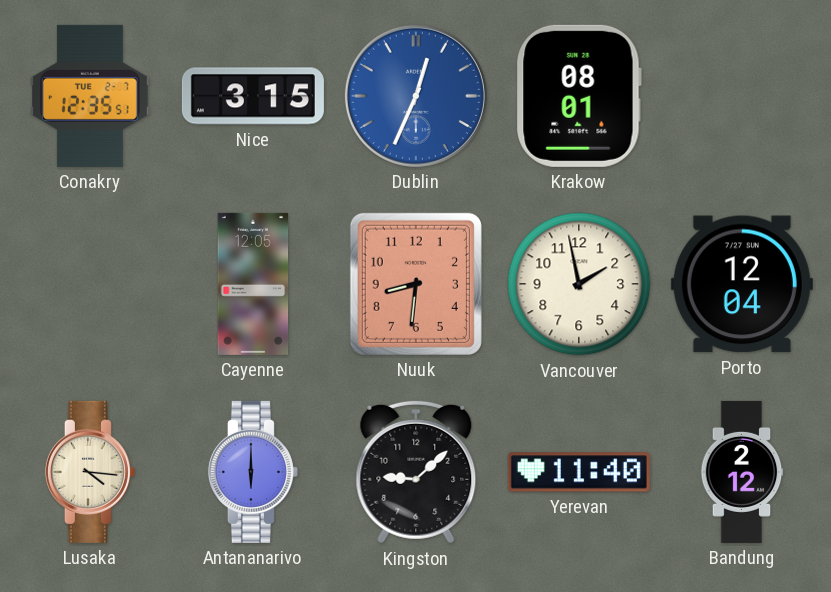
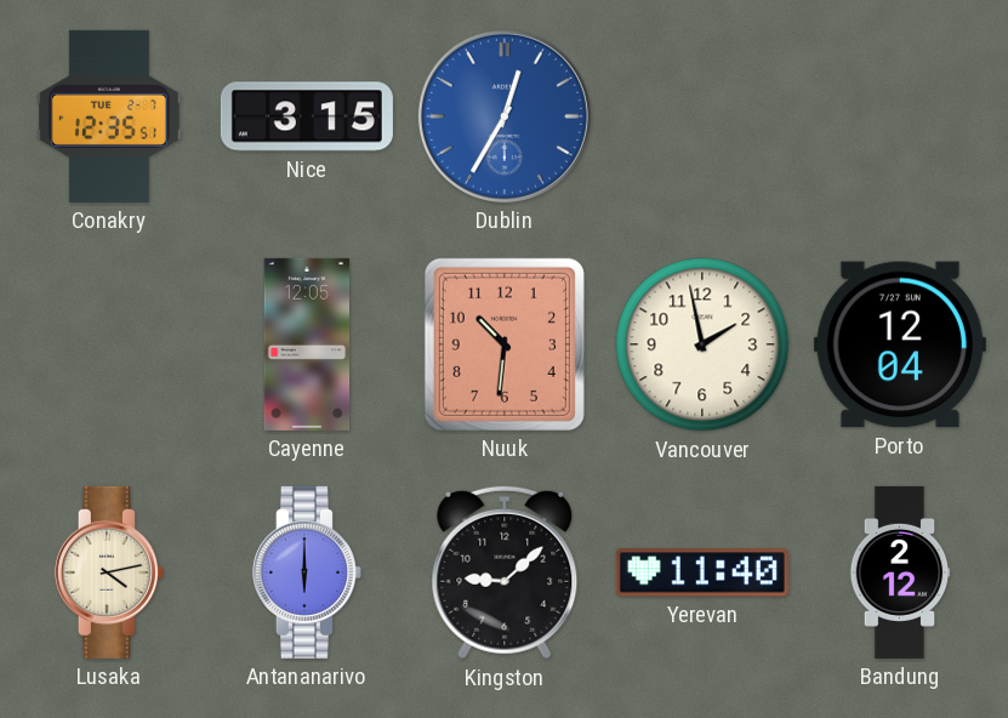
Dublin: 12:34 -> 12:35 (505, 116)
Krakow: 08:01 -> none (579, 96)
Nuuk: 8:31 -> 10:31 (505, 344)
Lusaka: 4:16 -> 4:13 (109, 572)
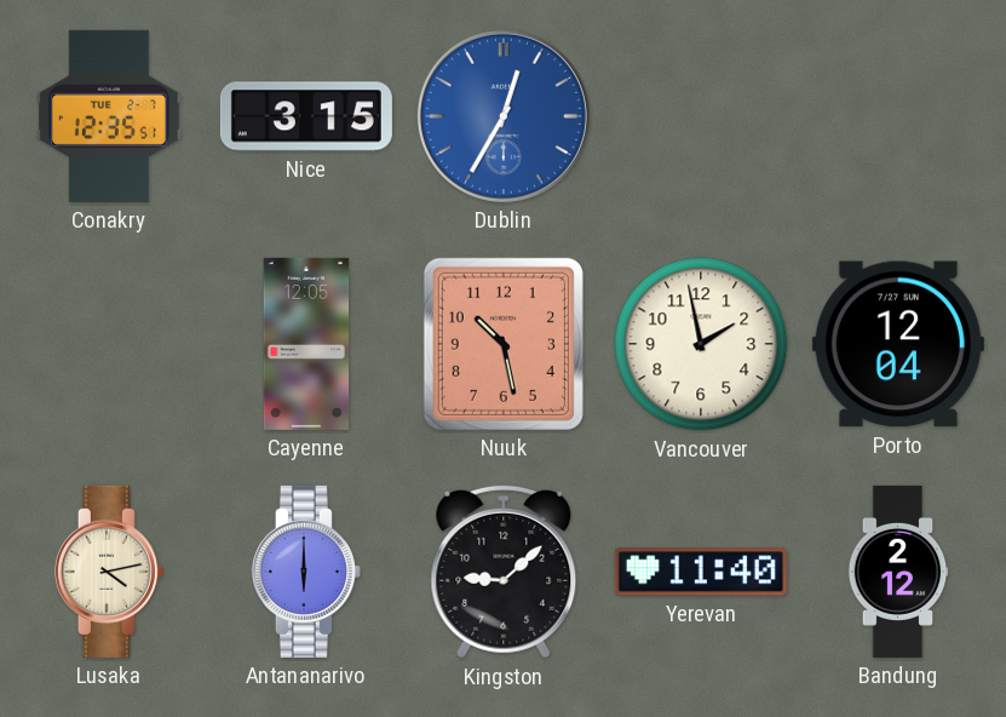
Nuuk: 10:31 -> 10:28 (504, 344)
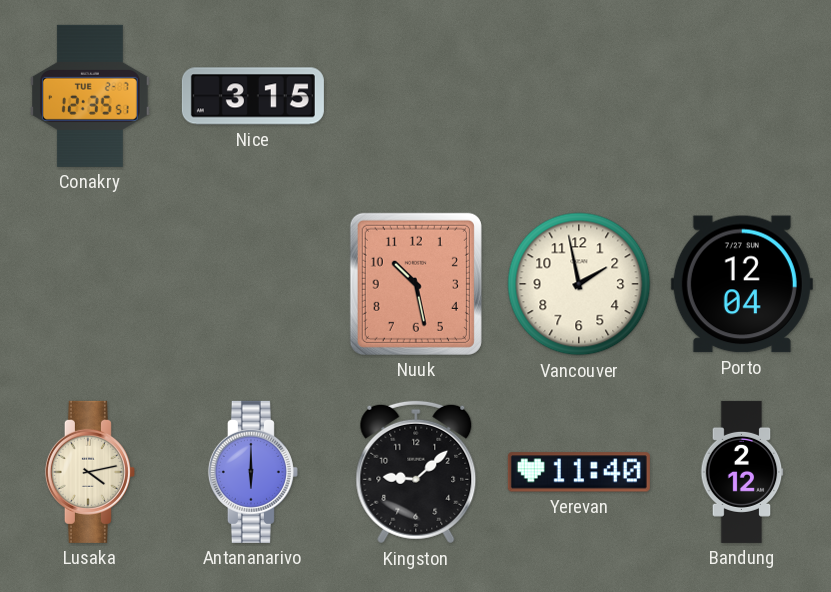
Dublin: 12:35 -> none (504, 116)
Cayenne: 12:05 -> none (306, 344)
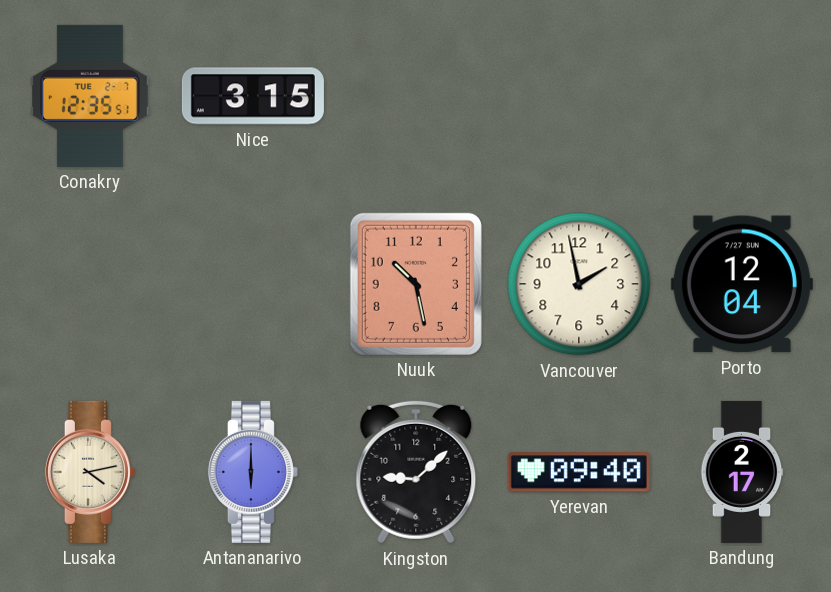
Yerevan: 11:40 -> 09:40 (579, 472)
Bandung: 2:12 -> 2:17 (742, 472)
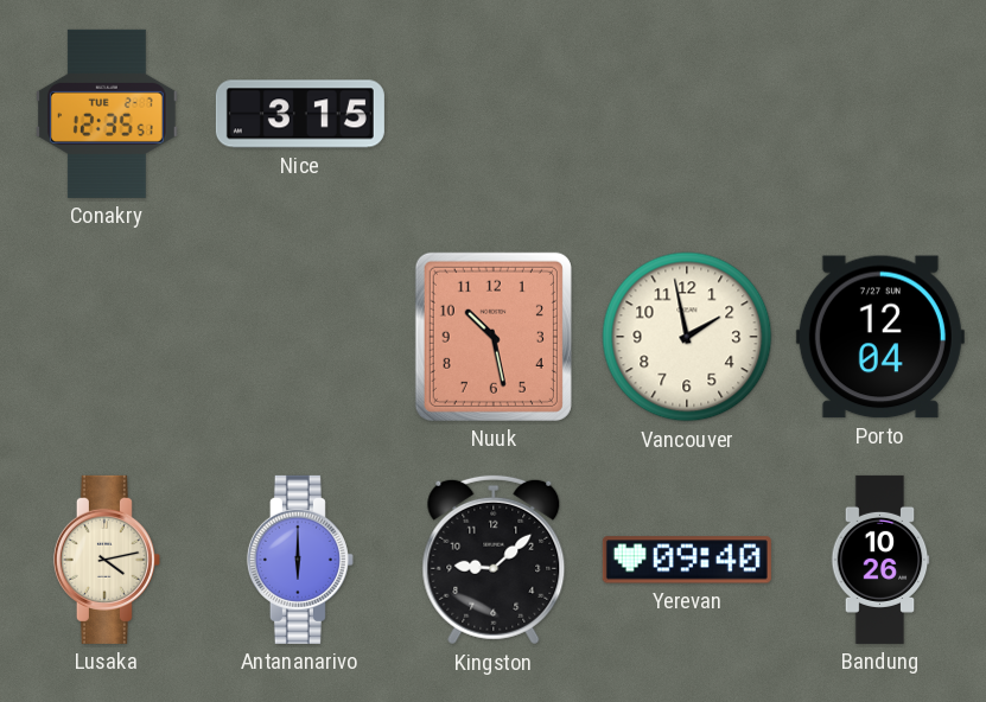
Bandung: 2:17 -> 10:26 (880, 560)
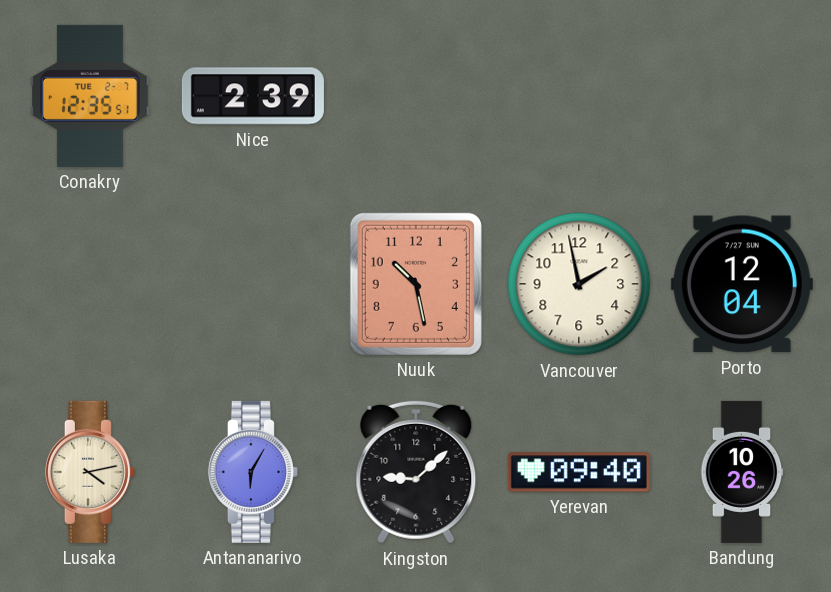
Nice: 3:15 -> 2:39 (253, 96)
Antananarivo: 6:00 -> 6:05 (253, 472)
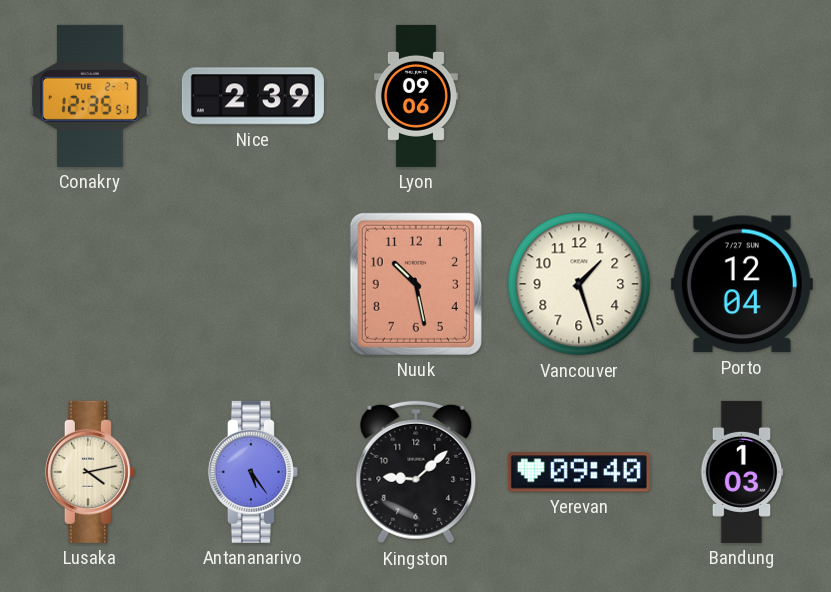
Lyon: none -> 09:06 (416, 96)
Vancouver: 1:58 -> 1:27 (579, 284)
Antananarivo: 6:05 -> 5:24 (253, 472)
Bandung: 10:26 -> 1:03 (742, 472)
